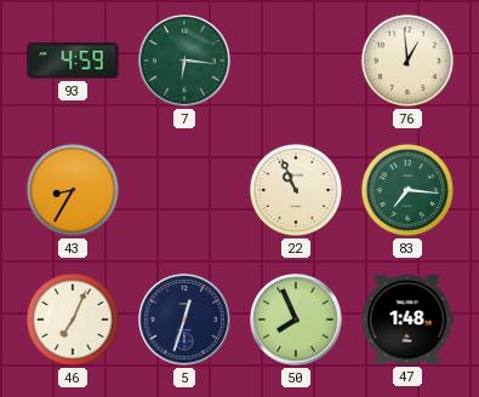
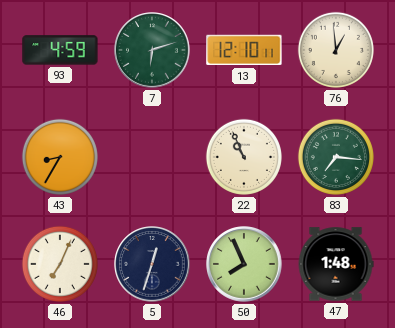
7: 6:16 -> 6:12 (152, 50)
13: none -> 12:10 (244, 50)
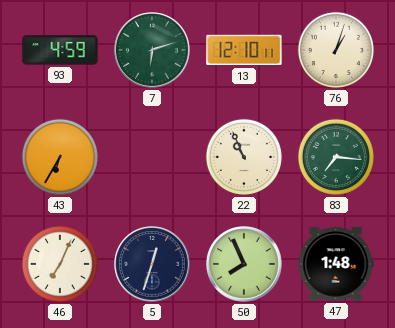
76: 12:59 -> 1:03 (336, 50)
43: 8:35 -> 6:35 (60, 157)
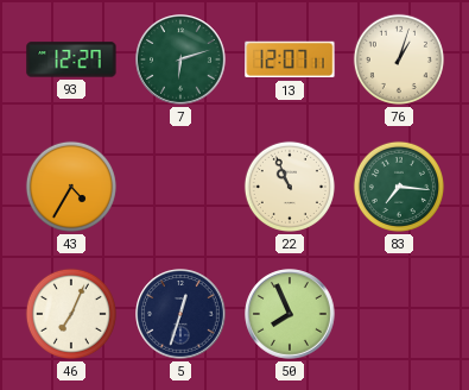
93: 4:59 -> 12:27 (71, 59)
13: 12:10 -> 12:07 (290, 59)
43: 6:35 -> 4:35 (71, 187)
47: 1:48 -> none (336, 264)
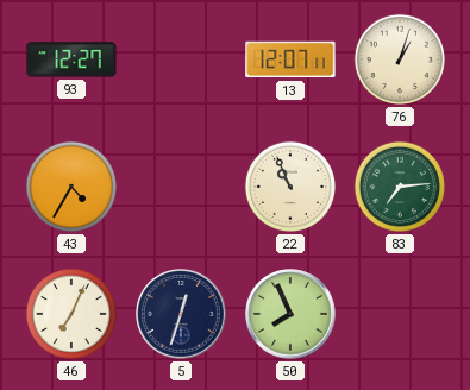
7: 6:12 -> none (180, 59)
83: 7:16 -> 7:14 (400, 187)
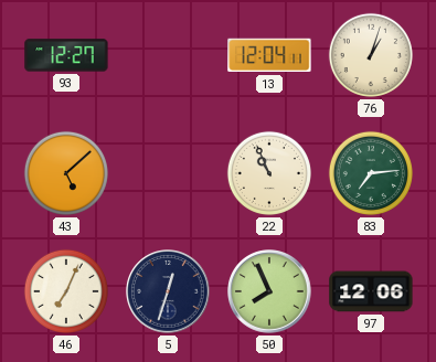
13: 12:07 -> 12:04 (269, 55)
43: 4:35 -> 5:08 (66, 173)
97: none -> 12:06 (371, 291)
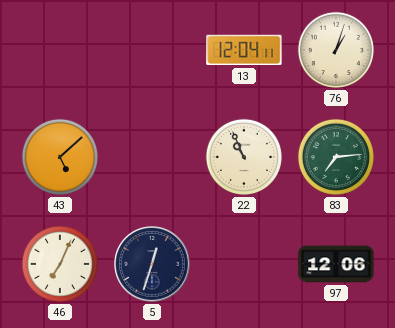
93: 12:27 -> none (66, 55)
50: 7:56 -> none (269, 291)
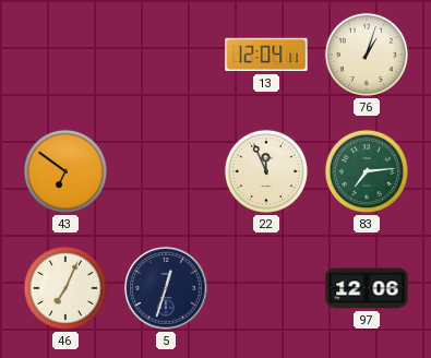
43: 5:08 -> 6:51 (65, 171)
22: 10:56 -> 11:56 (266, 171)
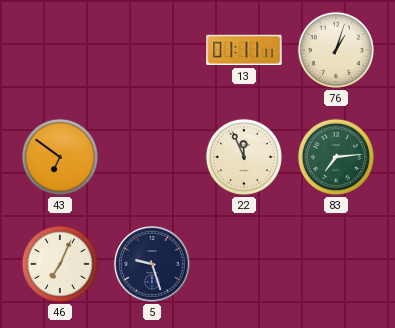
13: 12:04 -> 01:11 (244, 50)
5: 12:33 -> 9:27 (152, 264)
97: 12:06 -> none (367, 288)
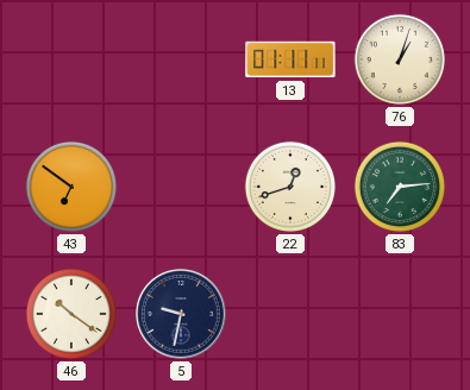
22: 11:56 -> 12:42 (290, 187)
46: 7:04 -> 10:21 (71, 314)
5: 9:27 -> 9:32 (181, 314)
